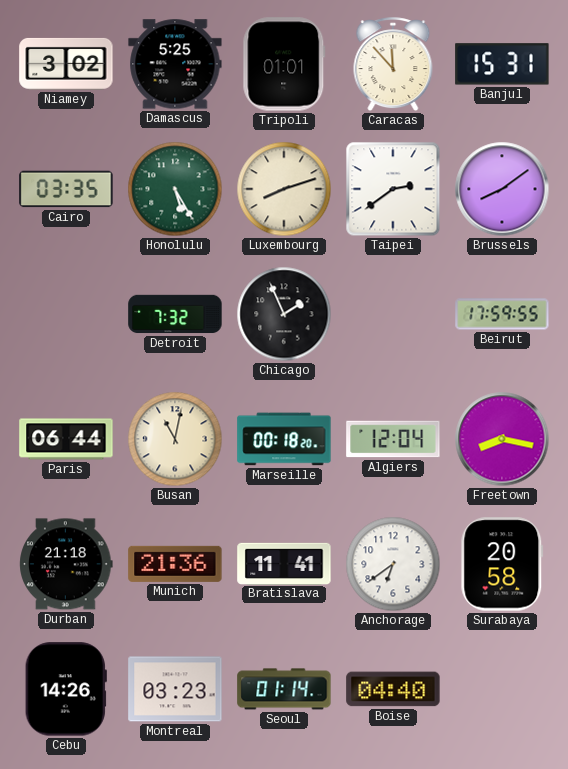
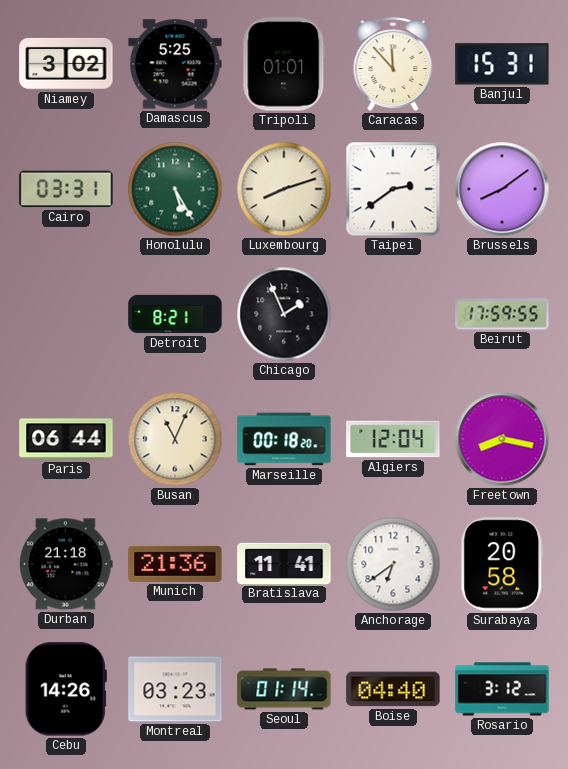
Cairo: 03:35 -> 03:31 (66, 189)
Detroit: 7:32 -> 8:21 (175, 314)
Busan: 11:02 -> 11:04 (175, 439)
Rosario: none -> 3:12 (502, 689)
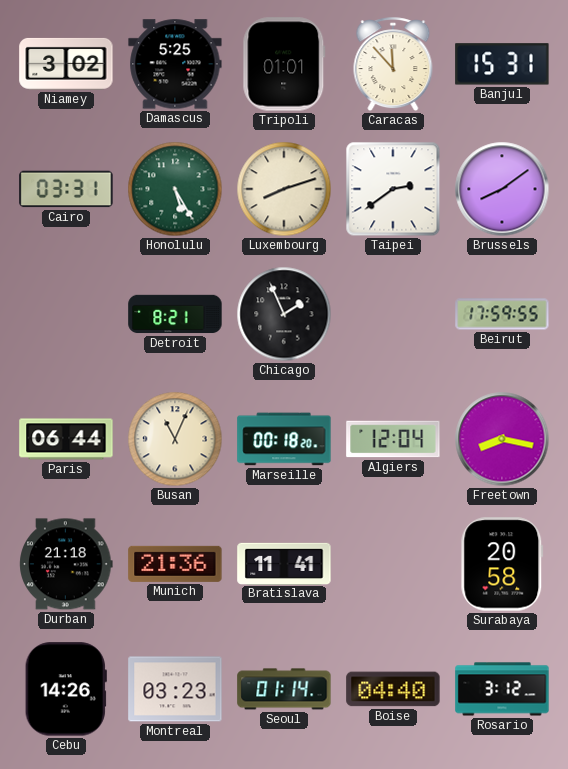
Anchorage: 6:39 -> none (393, 564)
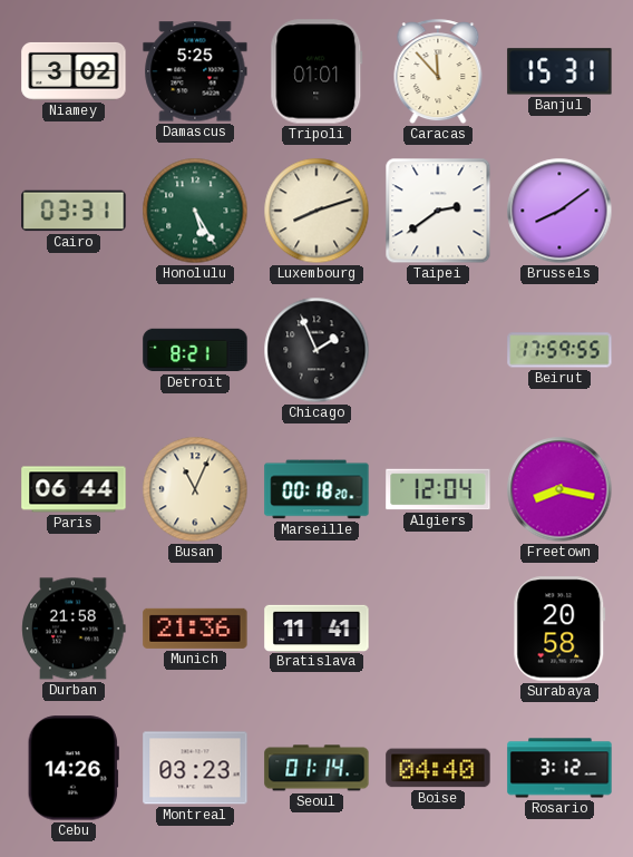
Durban: 21:18 -> 21:58 (74, 629)
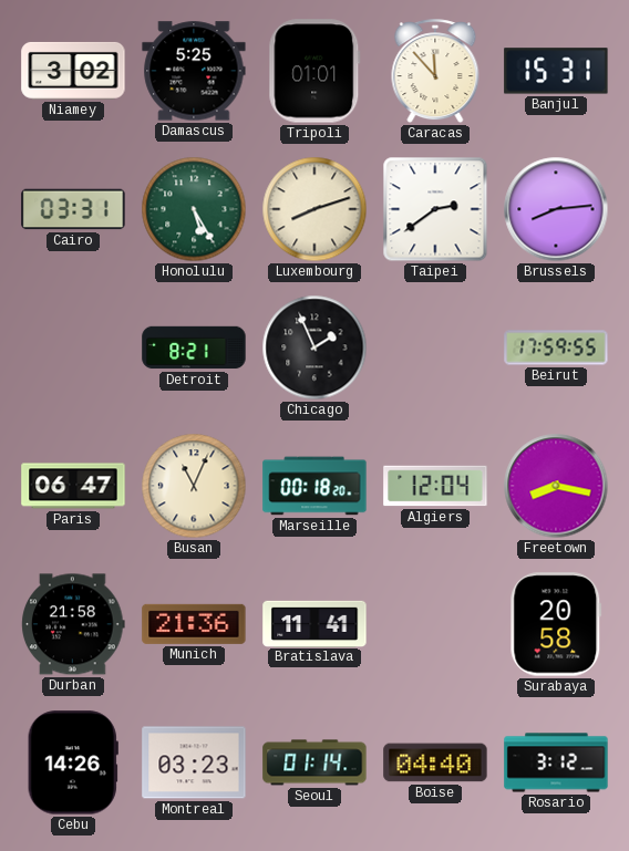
Brussels: 8:09 -> 8:14 (556, 209)
Paris: 06:44 -> 06:47 (73, 486)
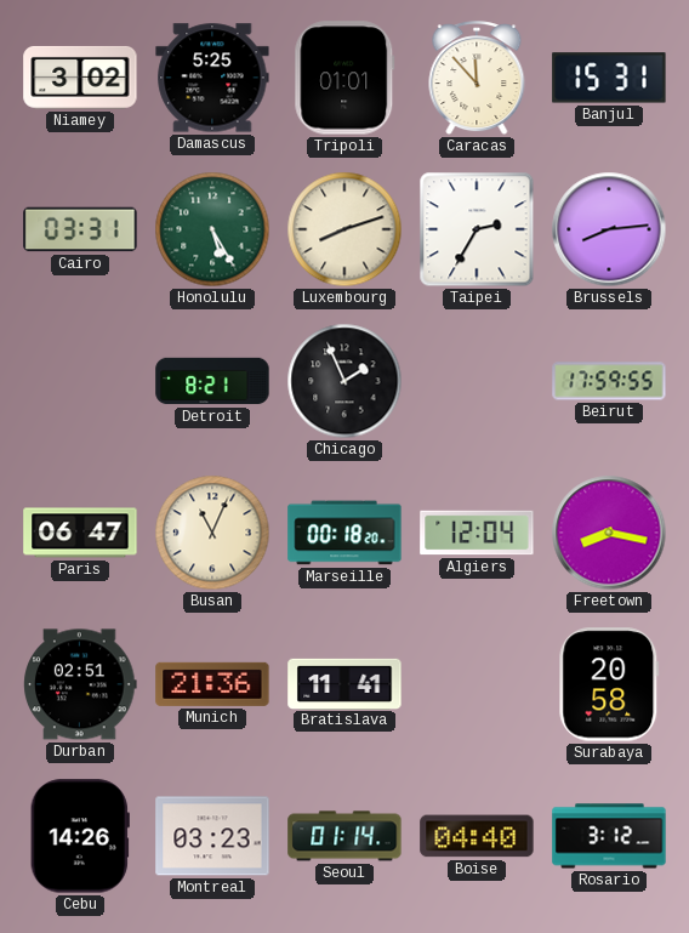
Taipei: 2:39 -> 2:35 (477, 229)
Durban: 21:58 -> 02:51 (80, 684)
